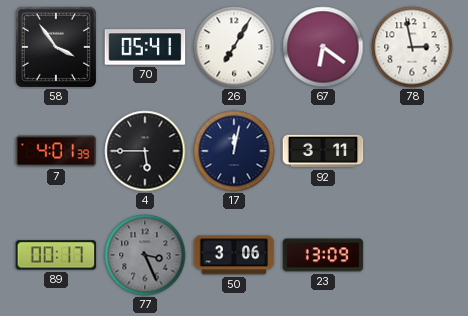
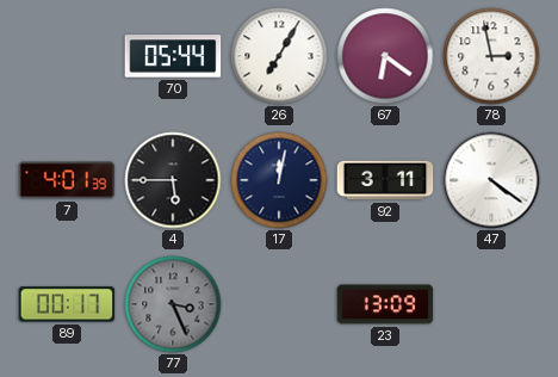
58: 3:54 -> none (56, 47)
70: 05:41 -> 05:44 (173, 56)
47: none -> 4:21 (491, 180)
50: 3:06 -> none (234, 255)
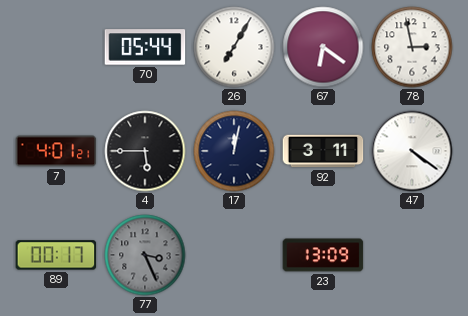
7: 4:01:39 -> 4:01:21 (56, 151)
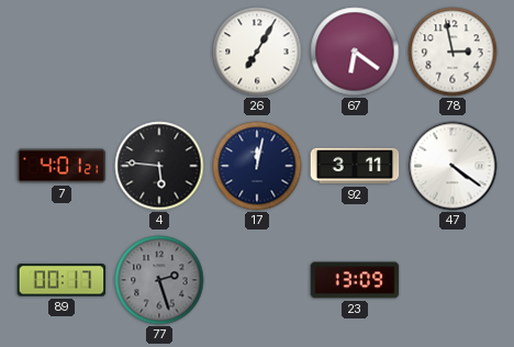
70: 05:44 -> none (145, 47)
4: 5:45 -> 5:46 (159, 166)
77: 3:26 -> 2:27 (159, 280)
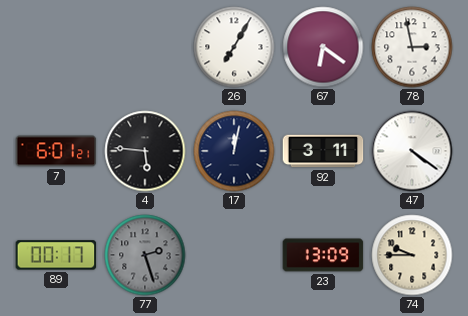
7: 4:01 -> 6:01 (56, 151)
74: none -> 9:45 (412, 255)
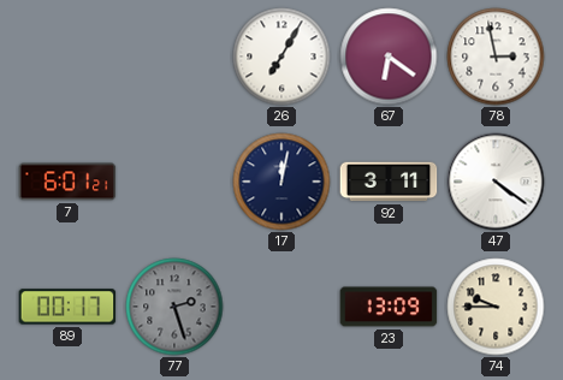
4: 5:46 -> none (145, 151)
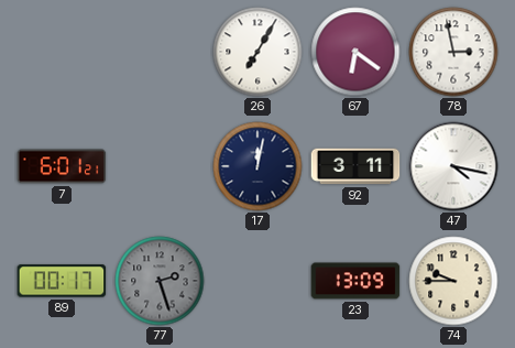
47: 4:21 -> 4:17 (453, 166)
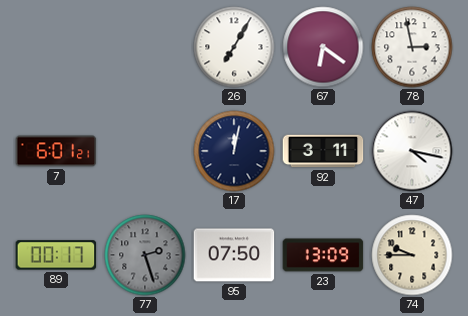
95: none -> 07:50 (234, 255)
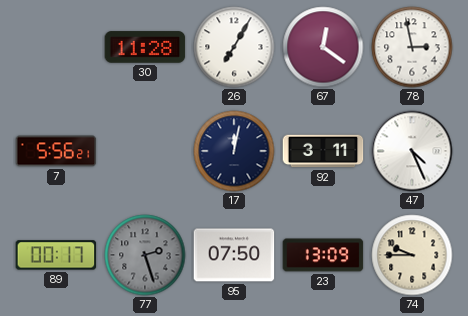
30: none -> 11:28 (145, 47)
67: 6:21 -> 12:21 (323, 47)
7: 6:01 -> 5:56 (56, 151)
47: 4:17 -> 4:26 (412, 151)
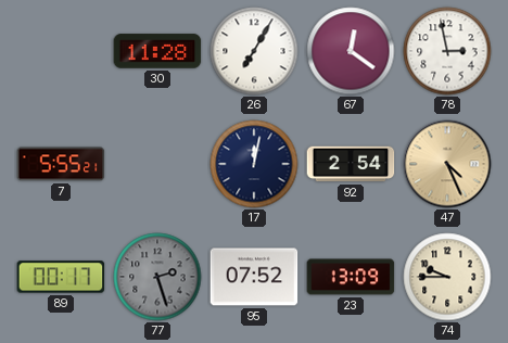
7: 5:56 -> 5:55 (61, 164)
92: 3:11 -> 2:54 (351, 164)
47 dial: white -> champagne (447, 164)
95: 07:50 -> 07:52 (254, 277)
